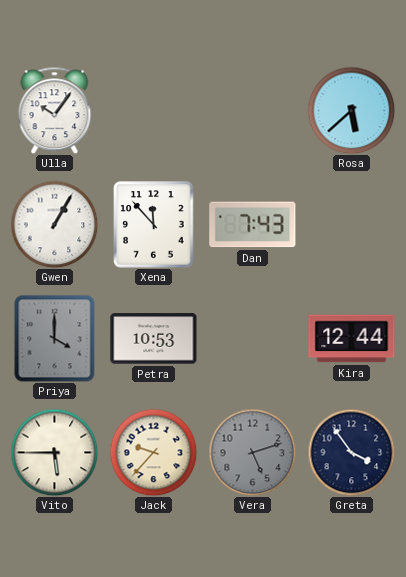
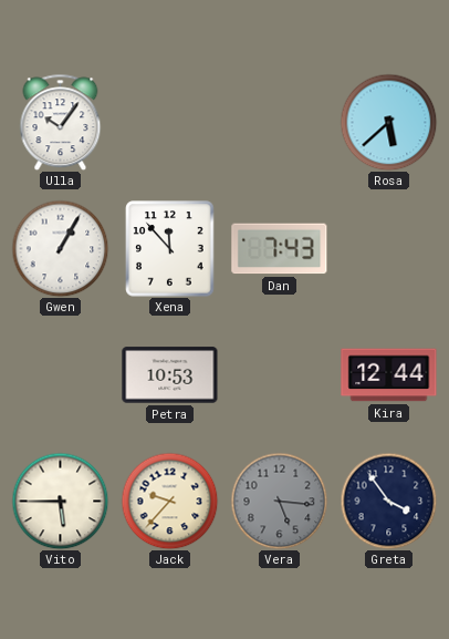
Priya: 4:00 -> none (55, 338)
Vera: 5:12 -> 5:16 (279, 501)
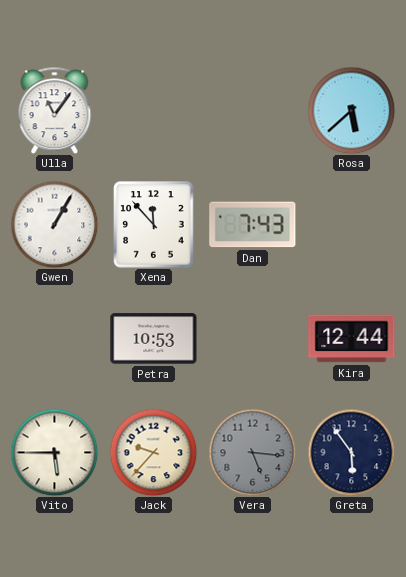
Ulla: 10:06 -> 11:06 (55, 110)
Greta: 3:54 -> 5:54 (351, 452)
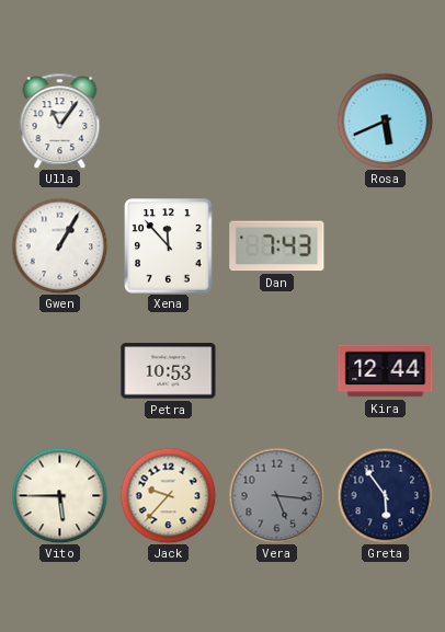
Rosa: 5:38 -> 5:41 (385, 120)
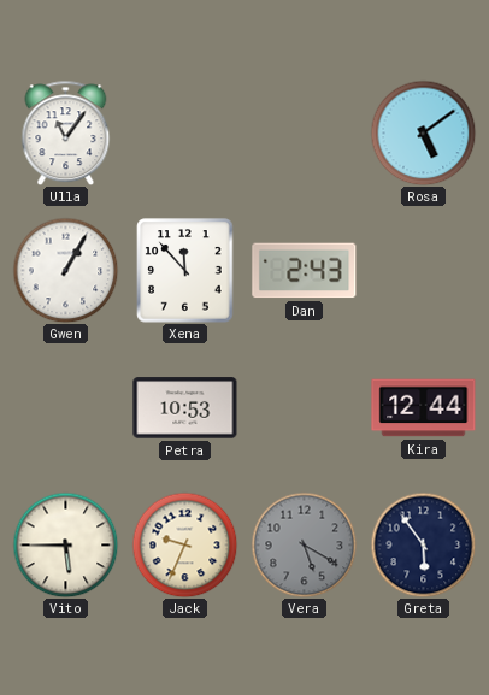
Rosa: 5:41 -> 5:09 (423, 132)
Dan: 7:43 -> 2:43 (305, 271)
Jack: 9:37 -> 9:34 (184, 544)
Vera: 5:16 -> 5:20 (304, 544)
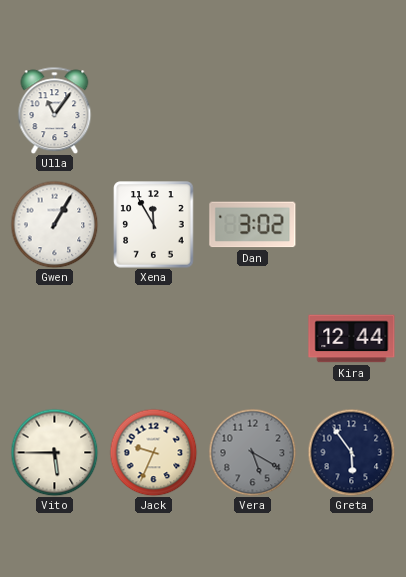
Rosa: 5:09 -> none (423, 132)
Xena: 11:53 -> 11:55 (154, 225)
Dan: 2:43 -> 3:02 (253, 225)
Petra: 10:53 -> none (185, 408)
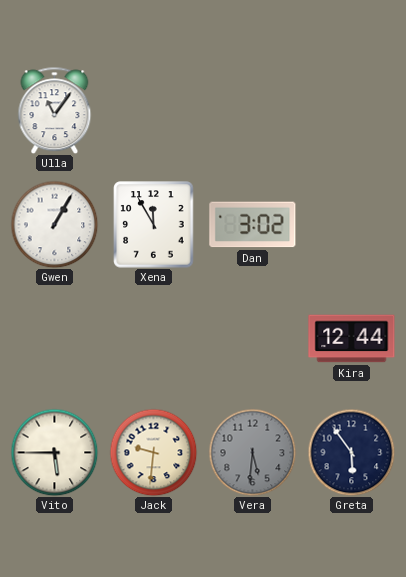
Jack: 9:34 -> 9:31 (153, 452)
Vera: 5:20 -> 5:31 (252, 452)
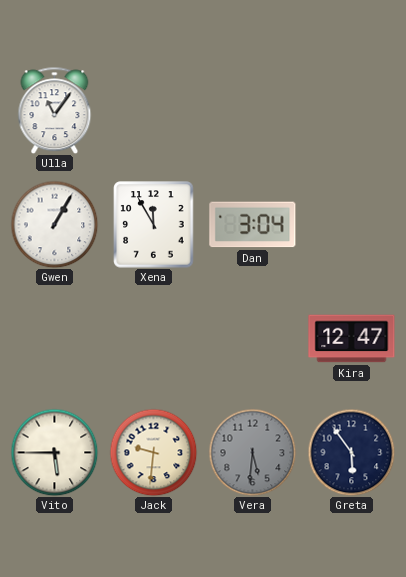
Dan: 3:02 -> 3:04 (253, 225)
Kira: 12:44 -> 12:47 (352, 339)
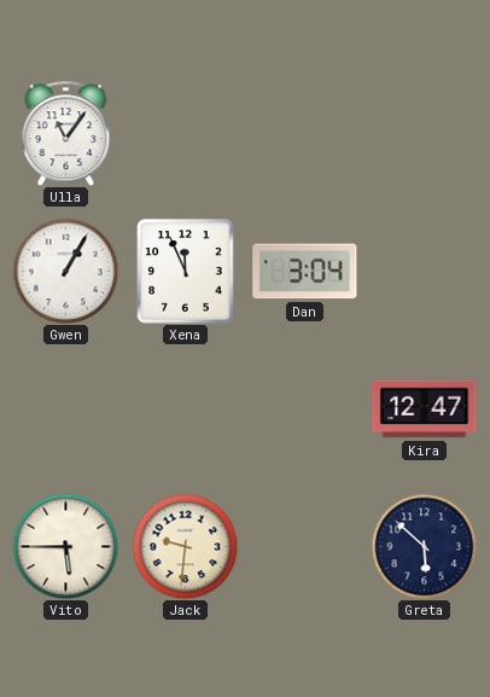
Xena: 11:55 -> 11:56 (186, 272)
Vera: 5:31 -> none (252, 452)
Greta: 5:54 -> 5:52 (424, 546)
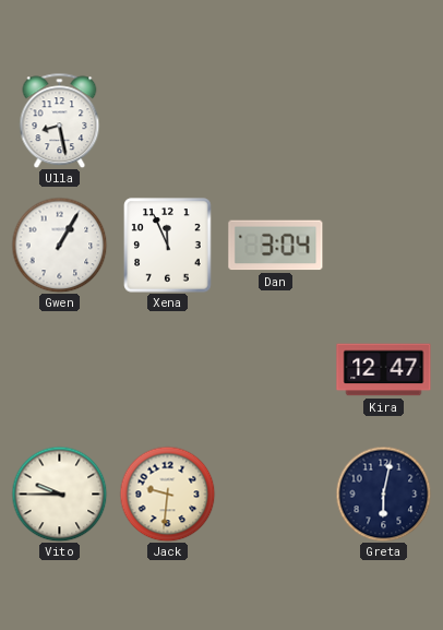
Ulla: 11:06 -> 8:28 (60, 120)
Vito: 5:45 -> 9:45 (59, 494)
Greta: 5:52 -> 6:02 (383, 494)
